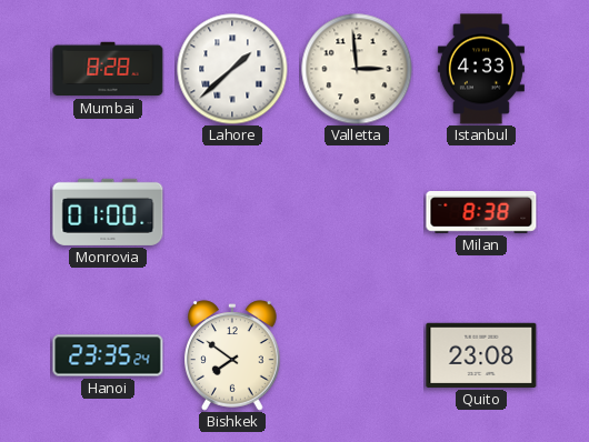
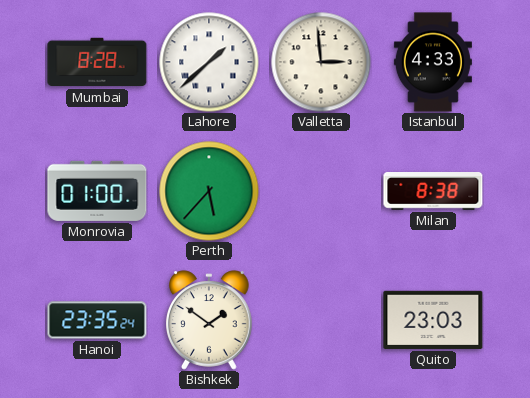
Perth: none -> 5:37 (209, 191)
Bishkek: 7:51 -> 1:51 (210, 320)
Quito: 23:08 -> 23:03 (433, 320)
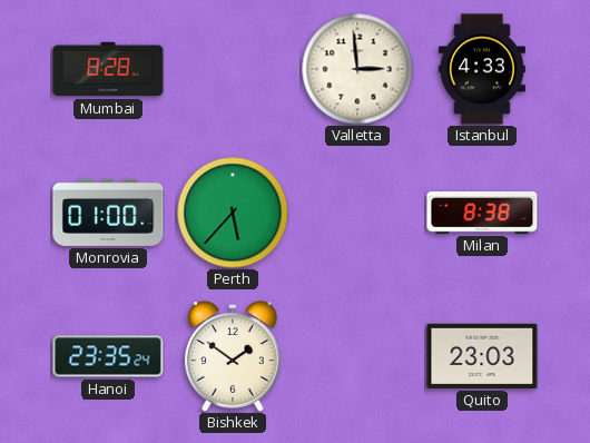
Lahore: 1:38 -> none (209, 62)
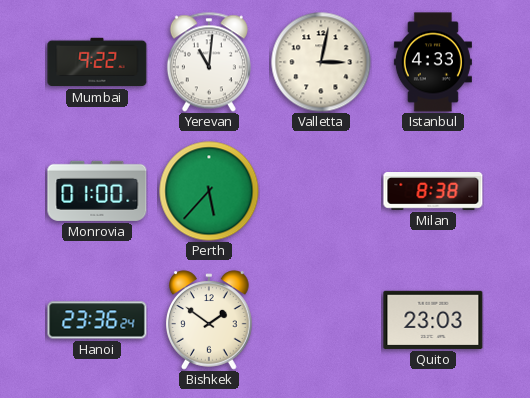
Mumbai: 8:28 -> 9:22 (97, 62)
Yerevan: none -> 11:01 (209, 62)
Valletta: 2:59 -> 3:02 (321, 62)
Hanoi: 23:35 -> 23:36 (97, 320)
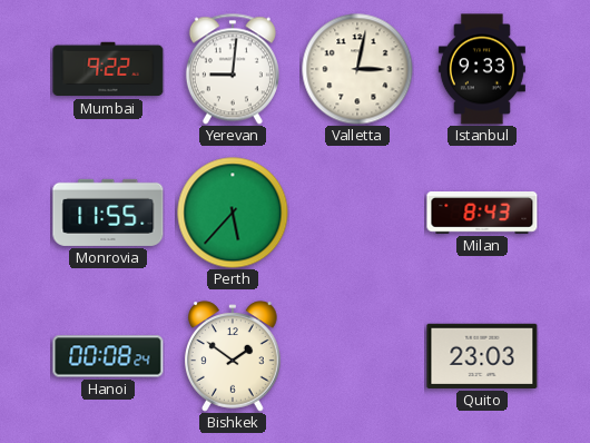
Yerevan: 11:01 -> 9:01 (233, 69)
Istanbul: 4:33 -> 9:33 (482, 69)
Monrovia: 01:00 -> 11:55 (108, 213)
Milan: 8:38 -> 8:43 (482, 214)
Hanoi: 23:36 -> 00:08 (108, 356)
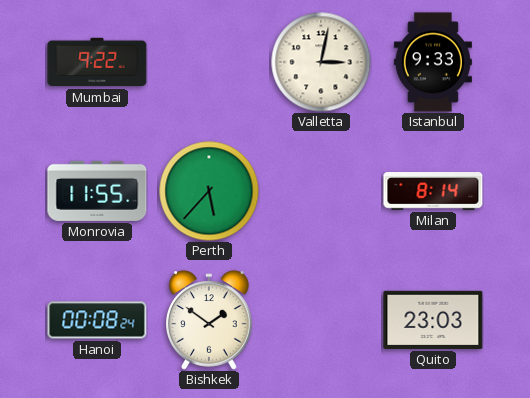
Yerevan: 9:01 -> none (233, 69)
Milan: 8:43 -> 8:14 (433, 192)
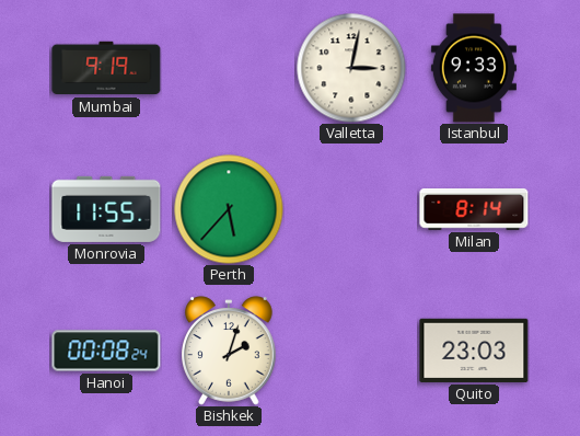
Mumbai: 9:22 -> 9:19 (106, 68)
Bishkek: 1:51 -> 2:03 (230, 351)
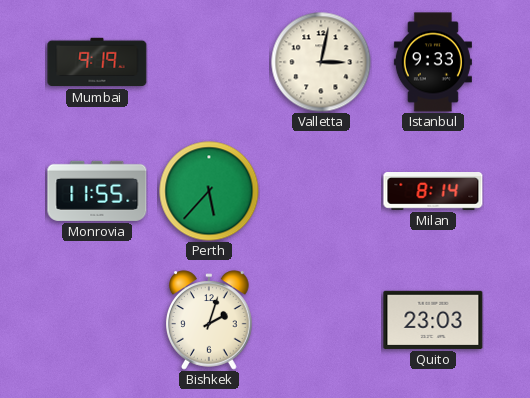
Hanoi: 00:08 -> none (106, 351)
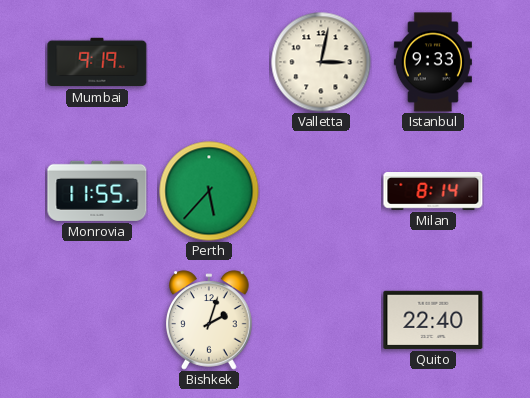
Quito: 23:03 -> 22:40 (433, 320)
